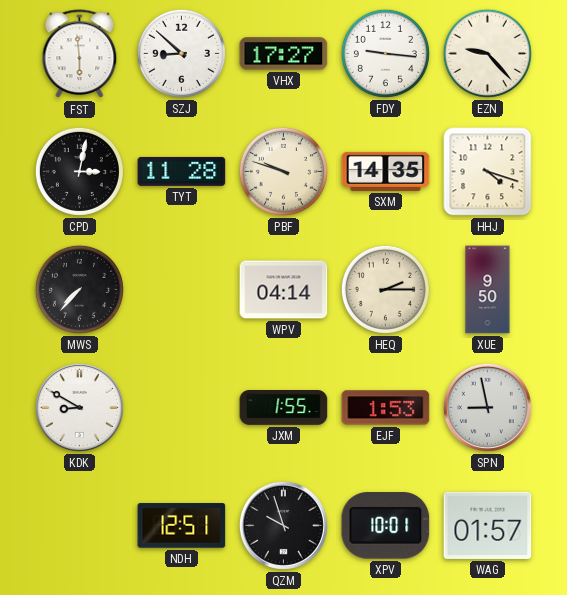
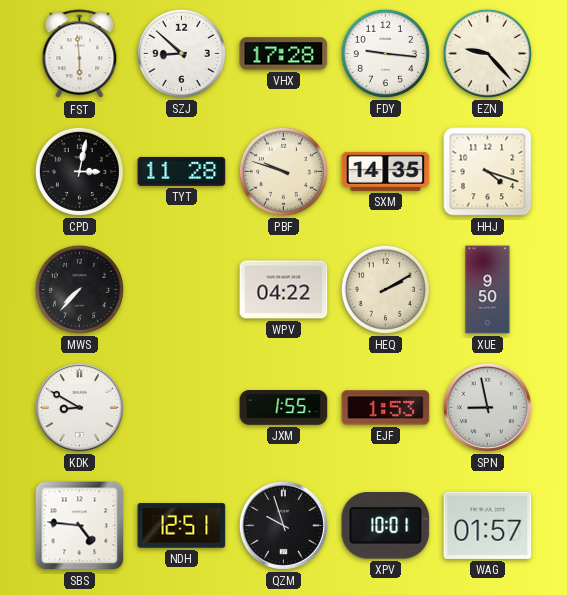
VHX: 17:27 -> 17:28 (284, 54)
WPV: 04:14 -> 04:22 (284, 290)
HEQ: 2:15 -> 2:10 (385, 289)
SBS: none -> 4:46 (80, 526)
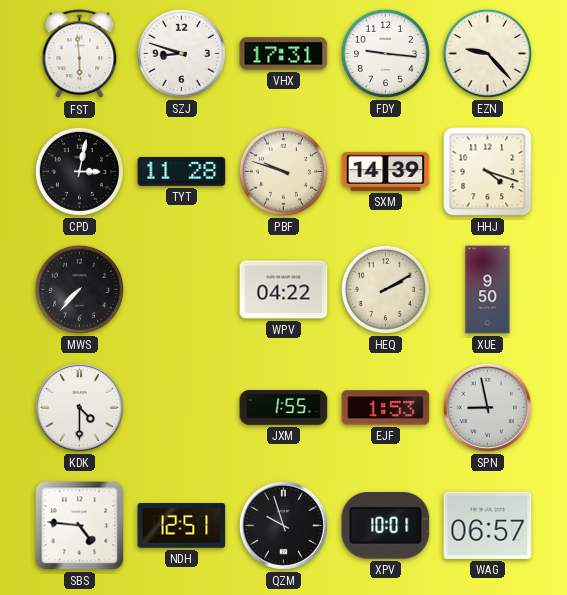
SZJ: 8:52 -> 8:48 (181, 53)
VHX: 17:28 -> 17:31 (284, 54)
SXM: 14:35 -> 14:39 (386, 171)
KDK: 8:50 -> 4:30 (79, 407)
WAG: 01:57 -> 06:57 (488, 525)
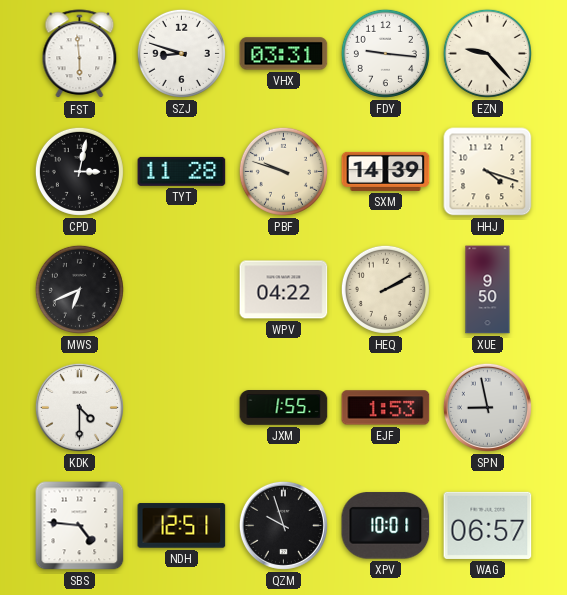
VHX: 17:31 -> 03:31 (284, 54)
MWS: 7:37 -> 6:41 (79, 289)
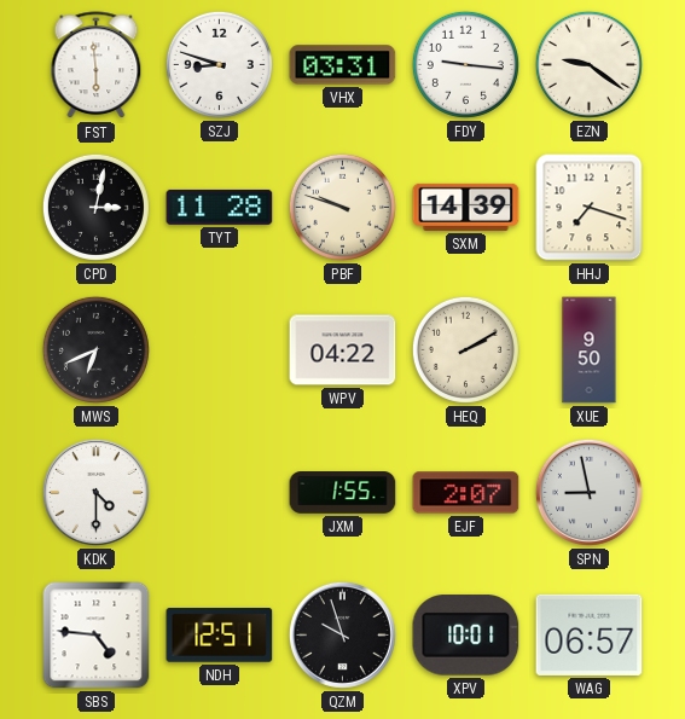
EZN: 9:23 -> 9:21 (588, 64)
HHJ: 4:18 -> 7:18 (590, 208)
EJF: 1:53 -> 2:07 (466, 493)
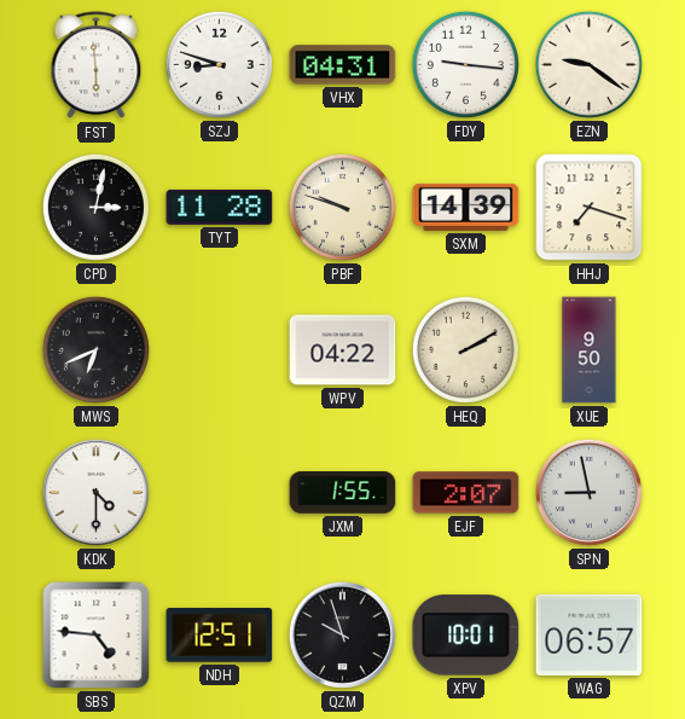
VHX: 03:31 -> 04:31 (343, 65)
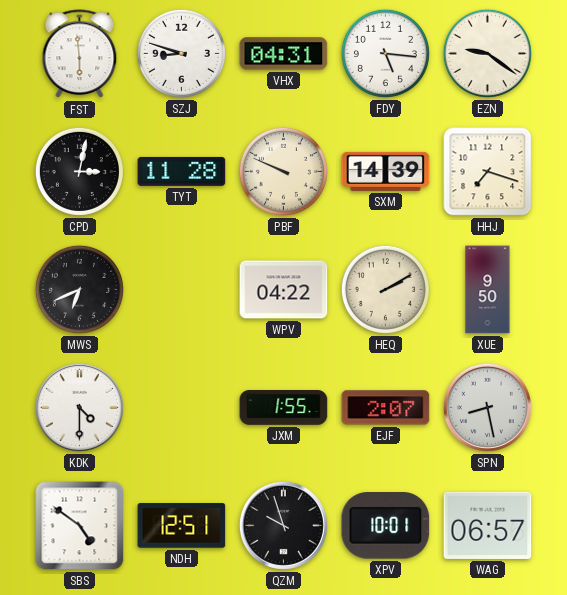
FDY: 9:16 -> 5:16 (385, 53)
PBF: 9:48 -> 9:49 (283, 171)
SPN: 8:58 -> 8:28 (487, 407)
SBS: 4:46 -> 4:51 (80, 526)
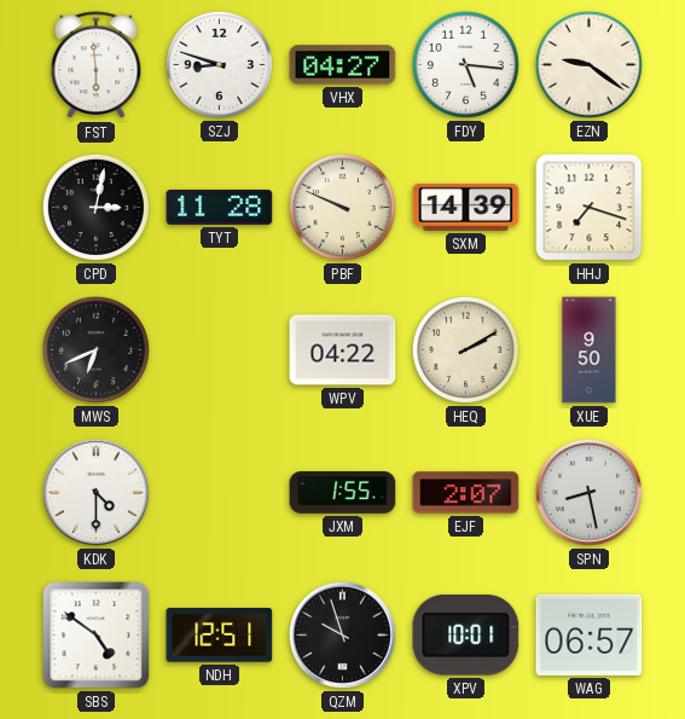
VHX: 04:31 -> 04:27 (343, 65)
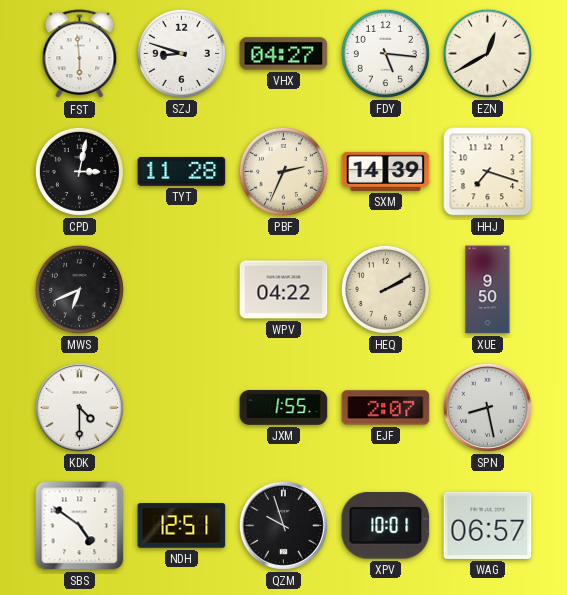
EZN: 9:21 -> 12:40 (487, 53)
PBF: 9:49 -> 2:34 (283, 171)
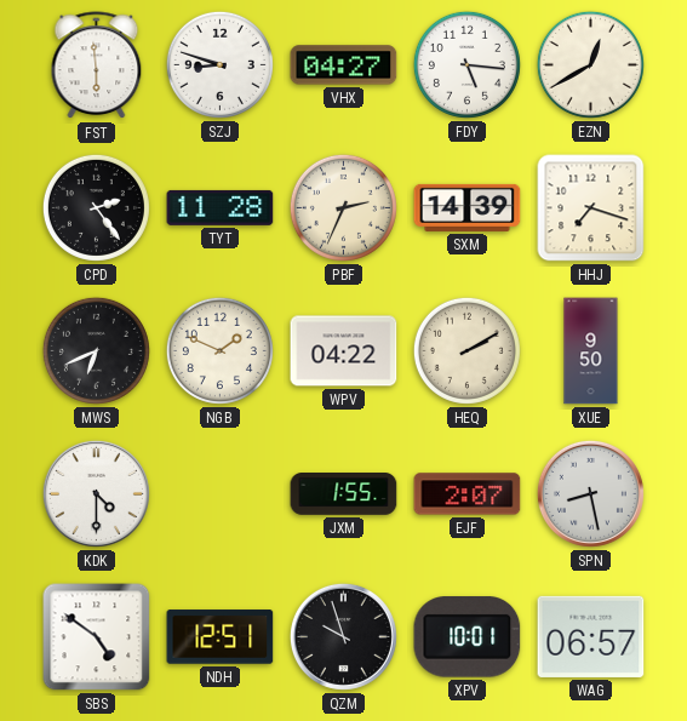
CPD: 3:02 -> 2:24 (96, 207)
NGB: none -> 1:49 (219, 350)
